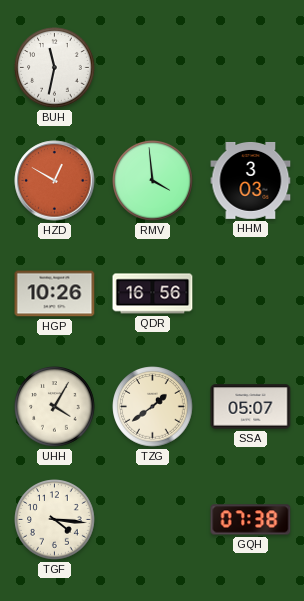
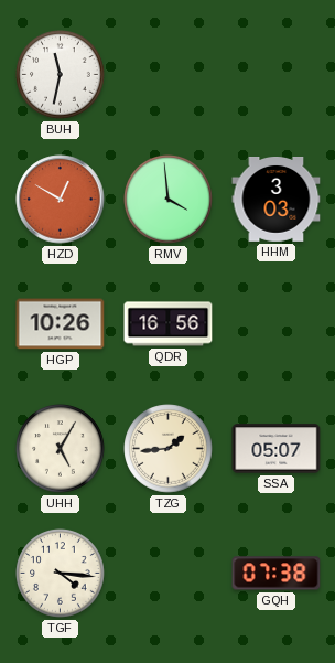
UHH: 4:05 -> 5:05 (61, 449)
TZG: 1:39 -> 1:44 (169, 449)
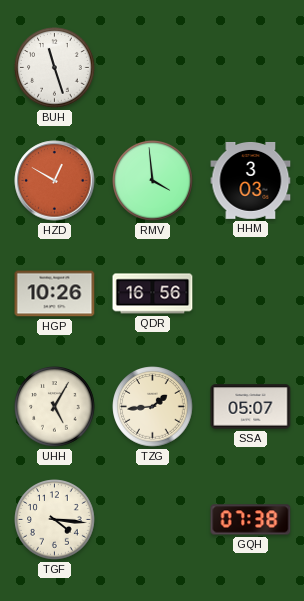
BUH: 11:32 -> 11:27 (55, 68)
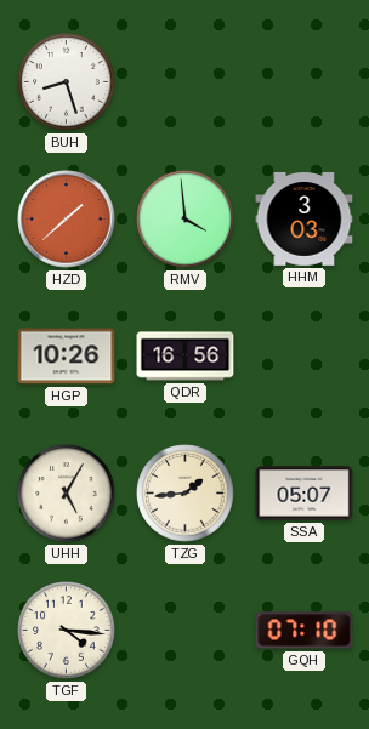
BUH: 11:27 -> 8:27 (67, 82)
HZD: 12:50 -> 1:38 (67, 220)
GQH: 07:38 -> 07:10 (305, 631)
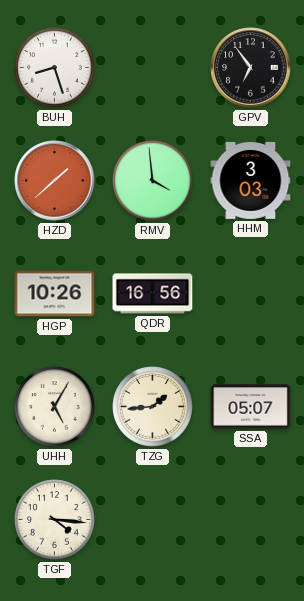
GPV: none -> 6:54 (251, 68)
GQH: 07:10 -> none (305, 631)
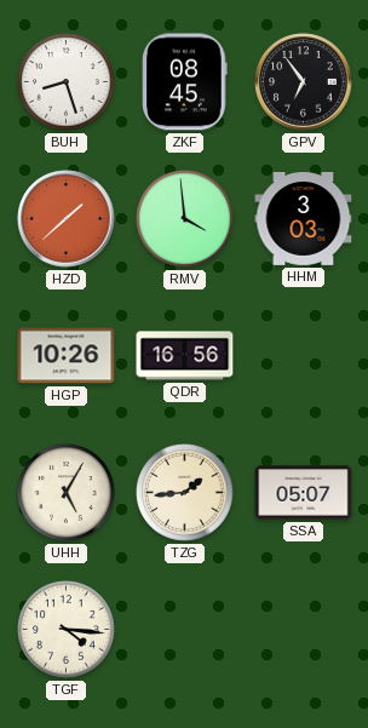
ZKF: none -> 08:45 (185, 82)
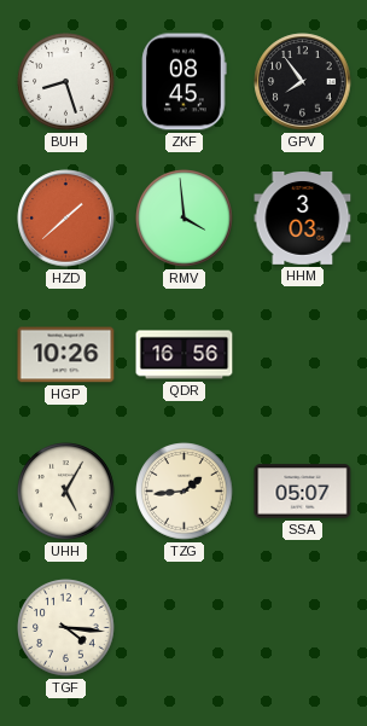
GPV: 6:54 -> 7:54 (303, 82)
